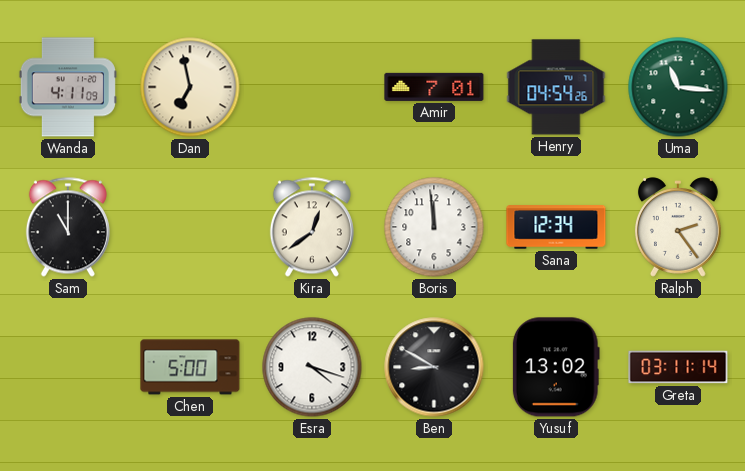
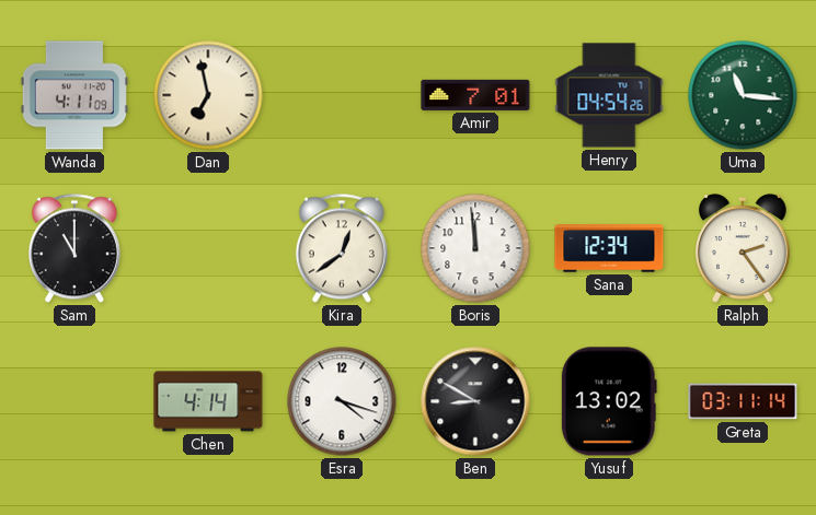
Chen: 5:00 -> 4:14 (208, 401)
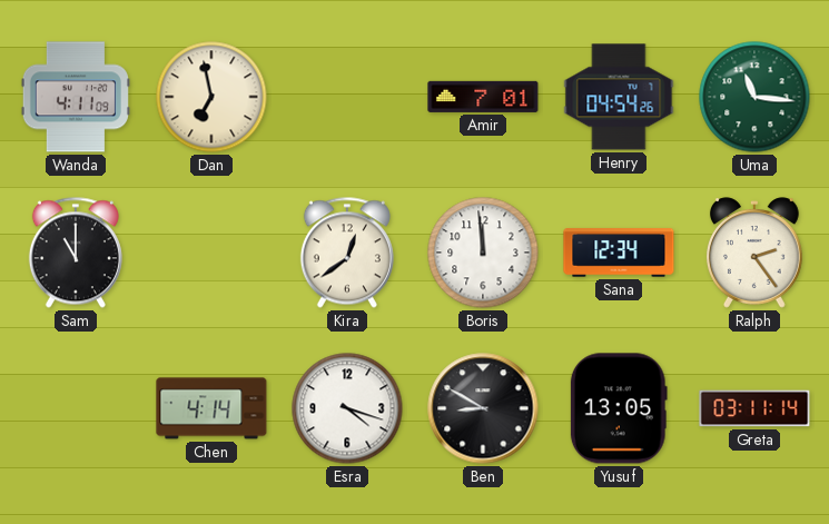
Yusuf: 13:02 -> 13:05 (619, 408)
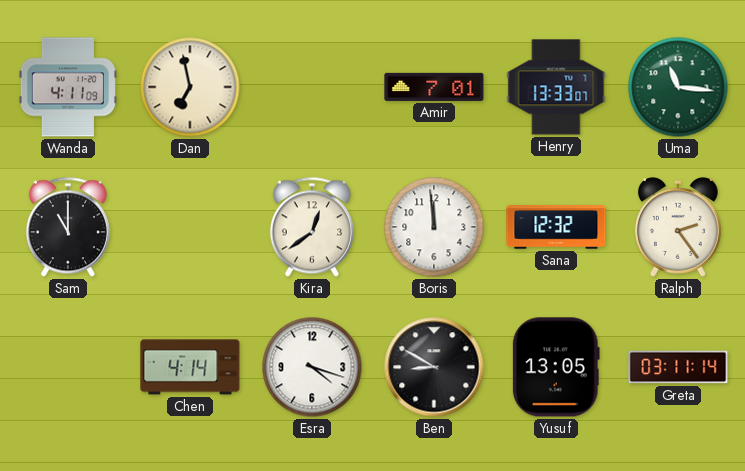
Henry: 04:54 -> 13:33 (556, 87)
Sana: 12:34 -> 12:32 (556, 227)
